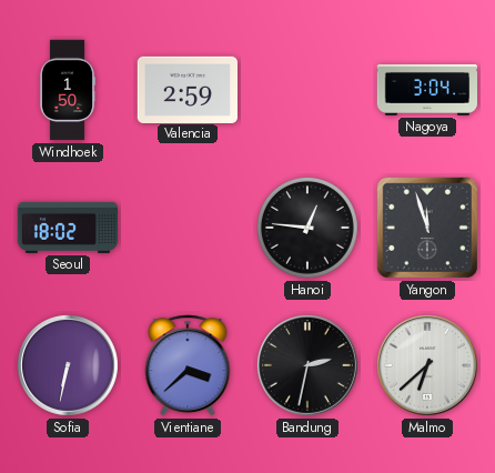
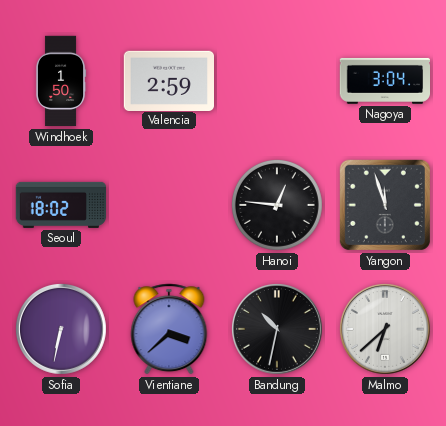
Bandung: 2:32 -> 10:32 (277, 329)
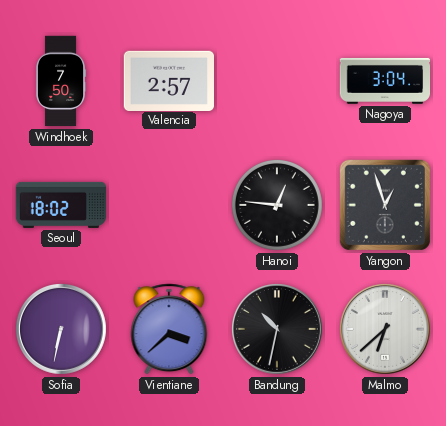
Windhoek: 1:50 -> 7:50 (61, 81)
Valencia: 2:59 -> 2:57 (168, 80)
Yangon: 11:57 -> 12:57 (385, 205)
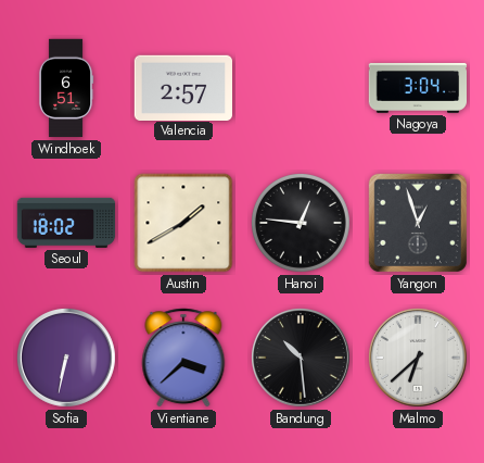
Windhoek: 7:50 -> 6:51 (66, 88)
Austin: none -> 1:40 (183, 223)
Bandung: 10:32 -> 10:29 (301, 358)
